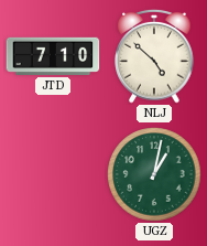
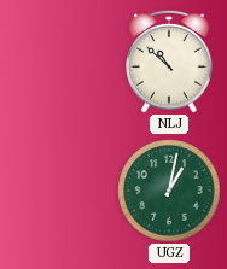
JTD: 7:10 -> none (53, 56)
NLJ: 4:52 -> 10:52 (169, 62)
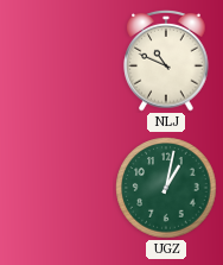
NLJ: 10:52 -> 10:49 (166, 61)
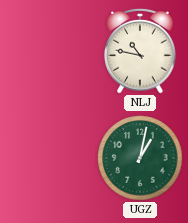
NLJ: 10:49 -> 10:47 (140, 51)
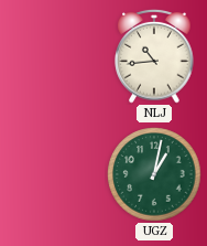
NLJ: 10:47 -> 10:44 (154, 56)
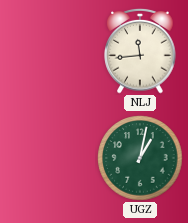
NLJ: 10:44 -> 11:44 (140, 51)
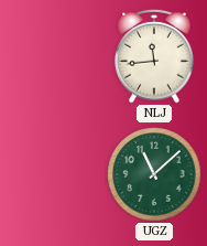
UGZ: 1:02 -> 11:08 (154, 174)
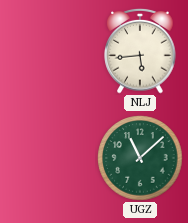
NLJ: 11:44 -> 5:44 (140, 51)
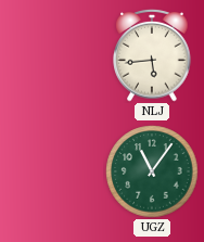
UGZ: 11:08 -> 11:06 (152, 171)
